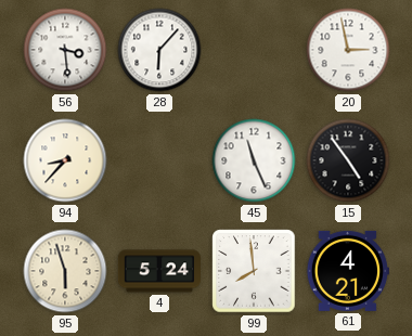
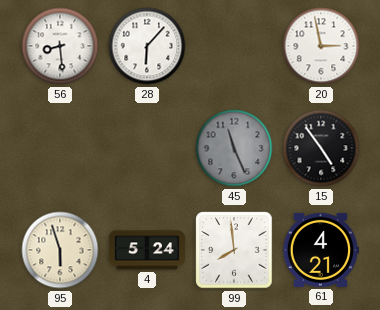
56: 3:29 -> 8:29 (60, 46)
94: 8:37 -> none (65, 160)
45 dial: white -> grey (234, 148)
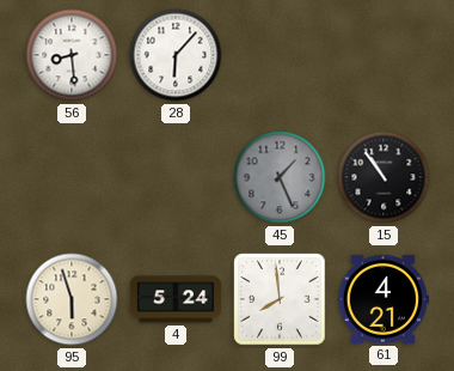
20: 2:58 -> none (321, 46)
45: 11:26 -> 1:26 (280, 177)
15: 4:54 -> 10:54 (384, 177)
